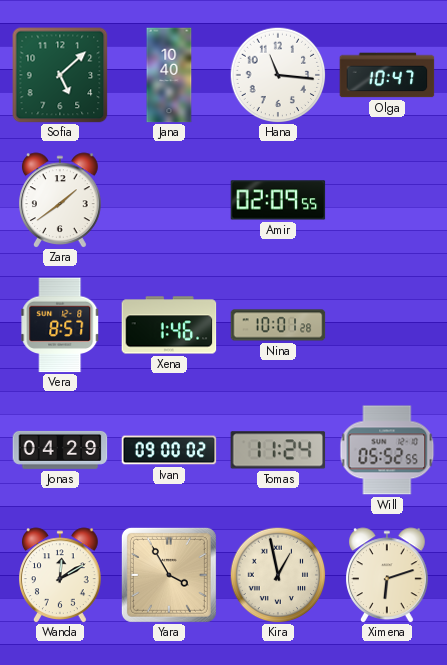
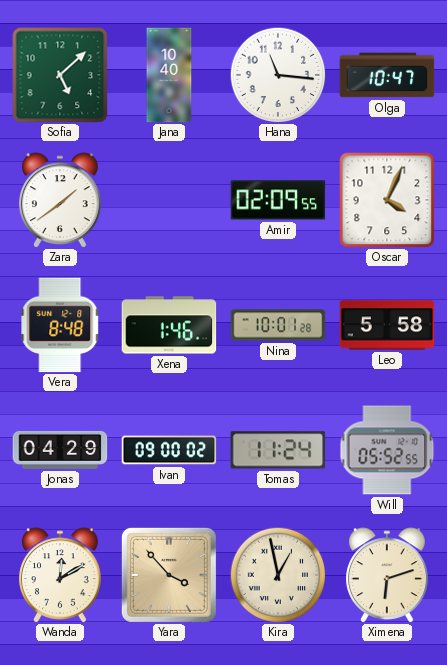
Oscar: none -> 4:04 (387, 200)
Vera: 8:57 -> 8:48 (60, 325)
Leo: none -> 5:58 (387, 325)
Yara: 3:55 -> 3:53 (169, 575)
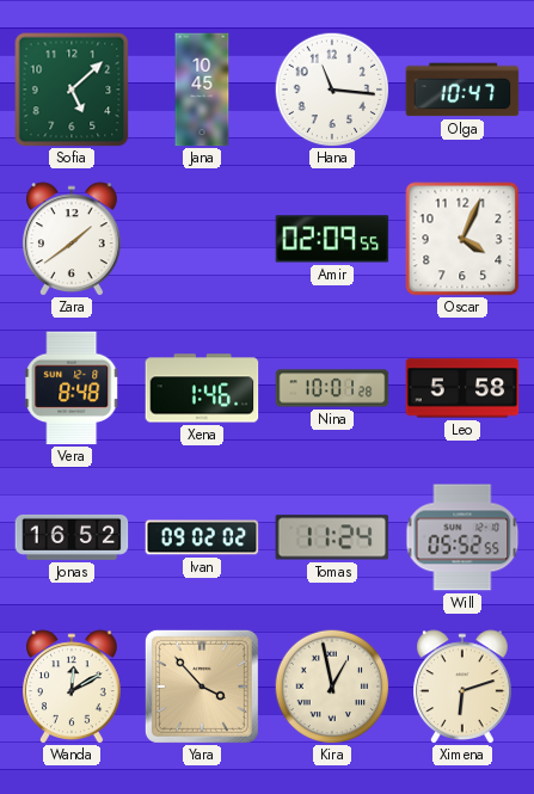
Jana: 10:40 -> 10:45 (202, 90)
Jonas: 04:29 -> 16:52 (72, 537)
Ivan: 09:00 -> 09:02 (202, 537)
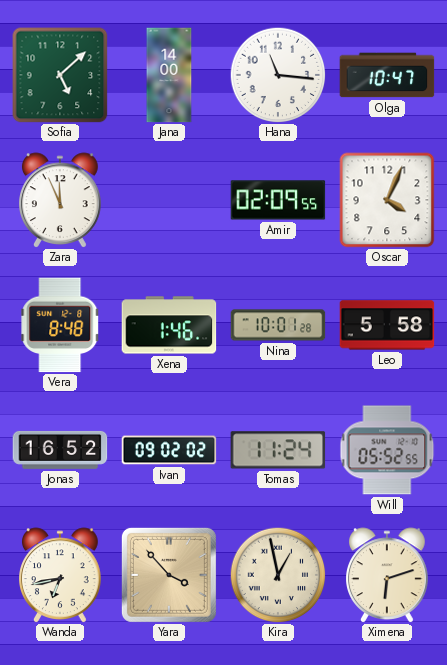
Jana: 10:45 -> 14:00 (169, 75)
Zara: 1:39 -> 11:56 (61, 200)
Wanda: 12:10 -> 6:43 (61, 575)
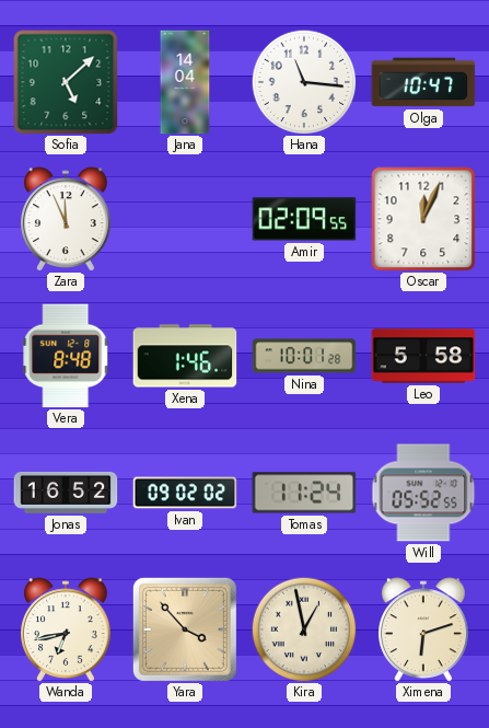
Jana: 14:00 -> 14:04 (185, 82)
Oscar: 4:04 -> 12:04 (423, 219)
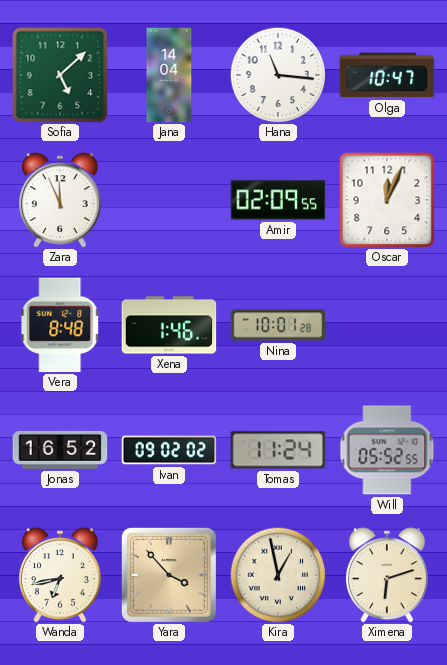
Leo: 5:58 -> none (423, 356)
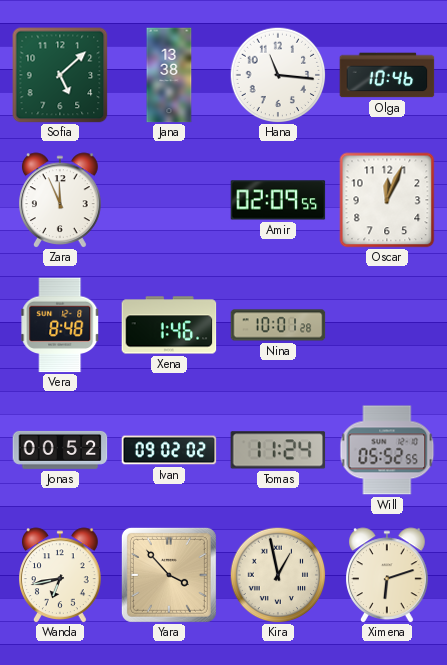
Jana: 14:04 -> 13:38 (169, 75)
Olga: 10:47 -> 10:46 (387, 75)
Jonas: 16:52 -> 00:52 (60, 450)
